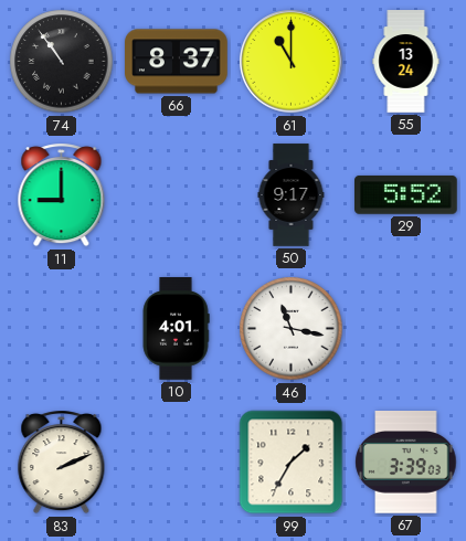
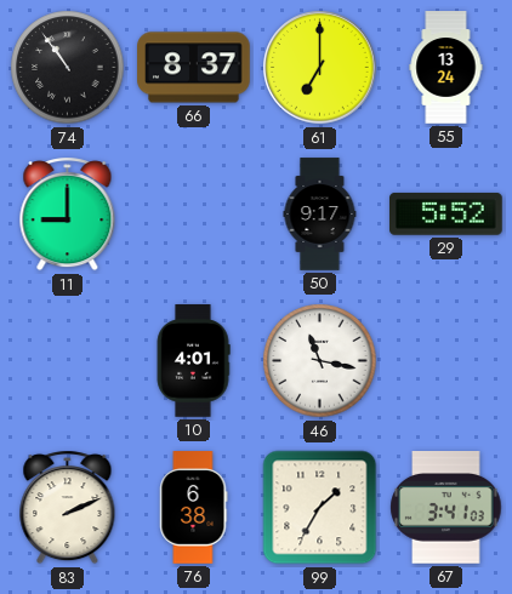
61: 11:00 -> 7:00 (320, 68)
76: none -> 6:38 (193, 508)
67: 3:39 -> 3:41 (446, 508)
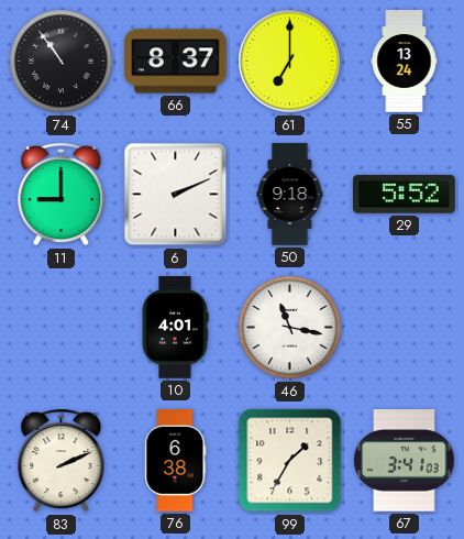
6: none -> 2:11 (176, 195)
50: 9:17 -> 9:18 (290, 195)
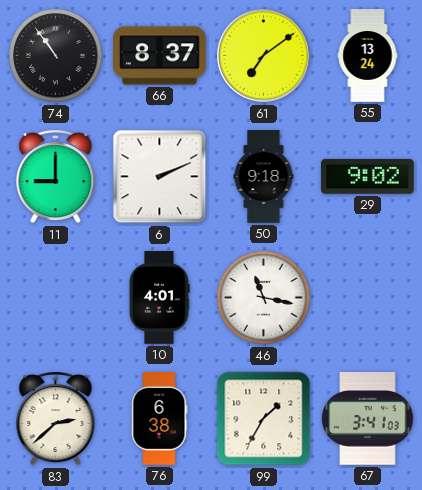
61: 7:00 -> 7:09 (264, 56)
29: 5:52 -> 9:02 (368, 177)
83: 2:11 -> 2:38 (56, 419)
